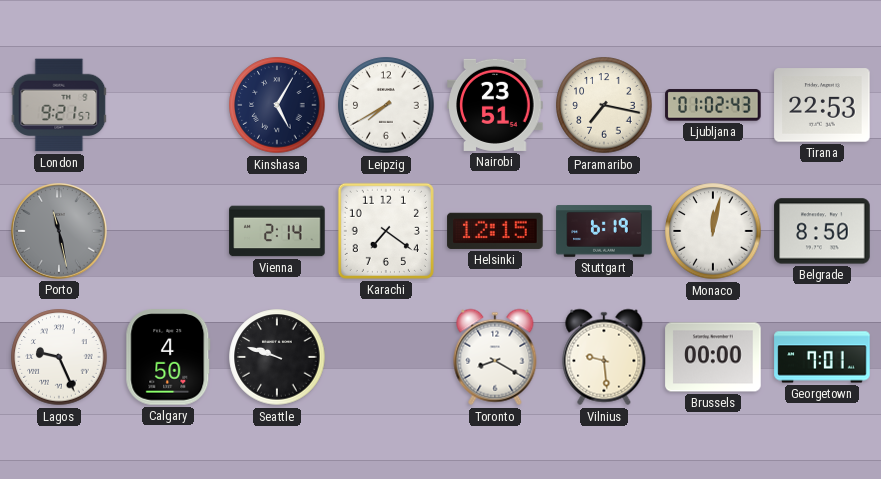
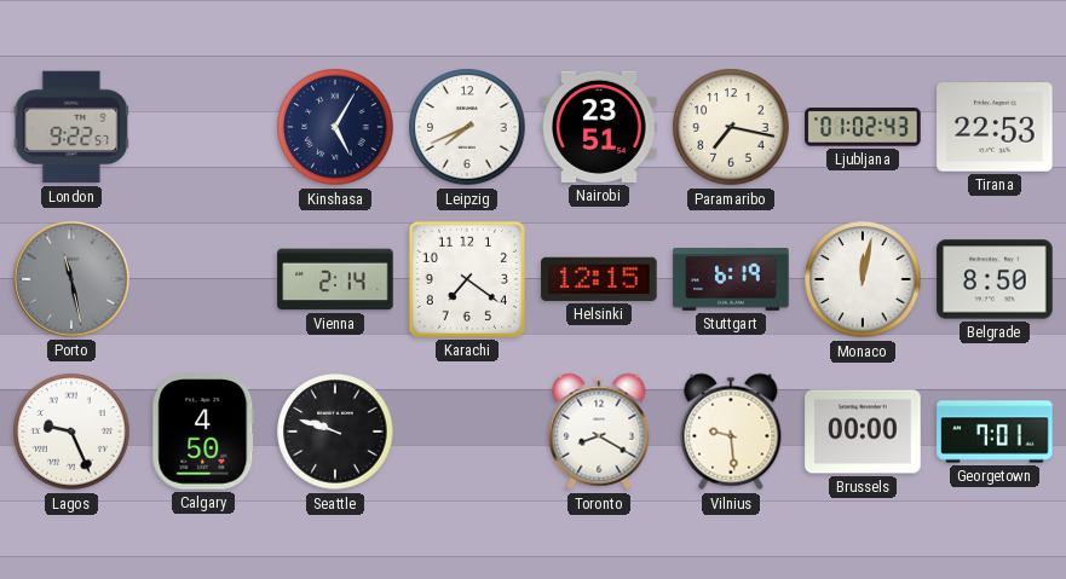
London: 9:21 -> 9:22 (71, 127)
Leipzig: 7:40 -> 7:41 (467, 127)
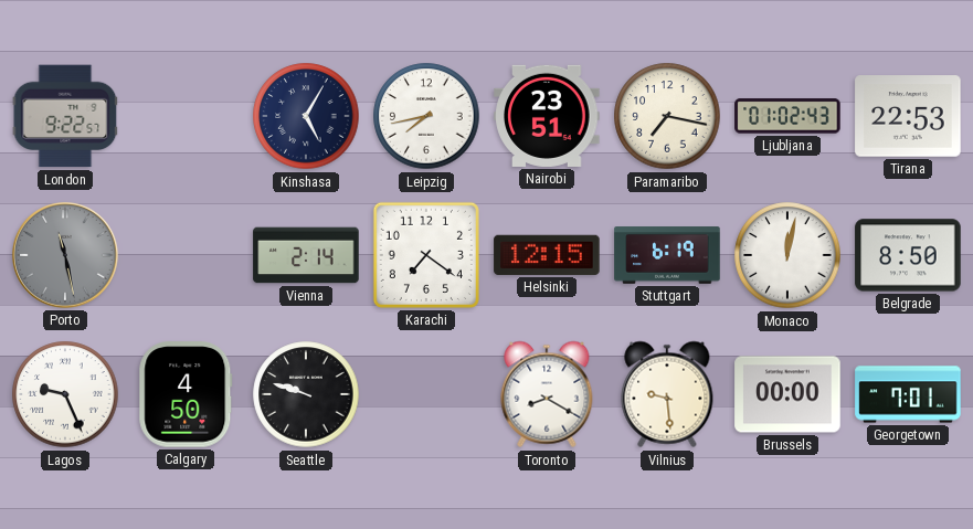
Leipzig: 7:41 -> 7:43 (426, 116)
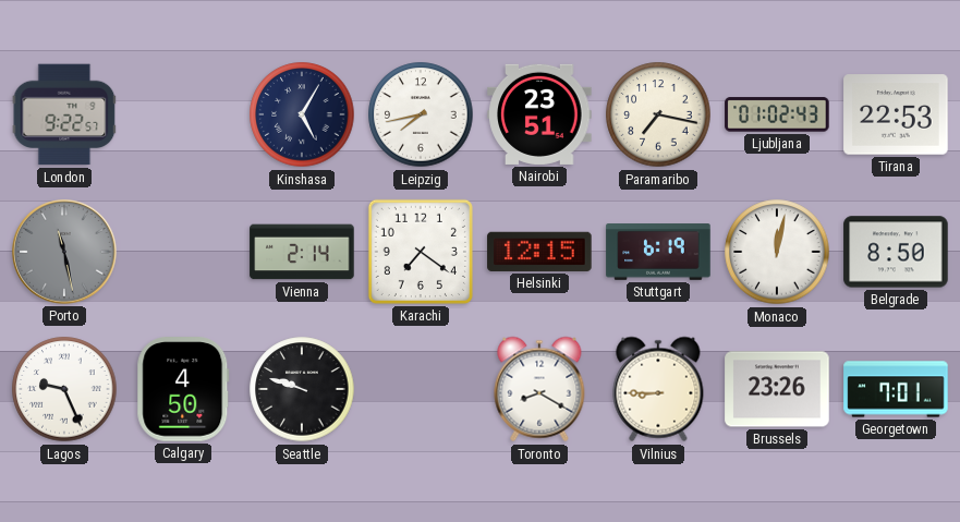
Vilnius: 9:29 -> 8:45 (658, 389)
Brussels: 00:00 -> 23:26 (777, 389)
